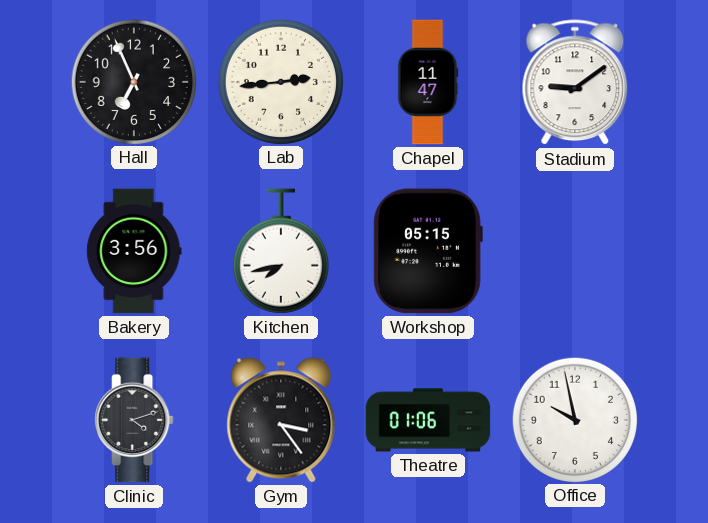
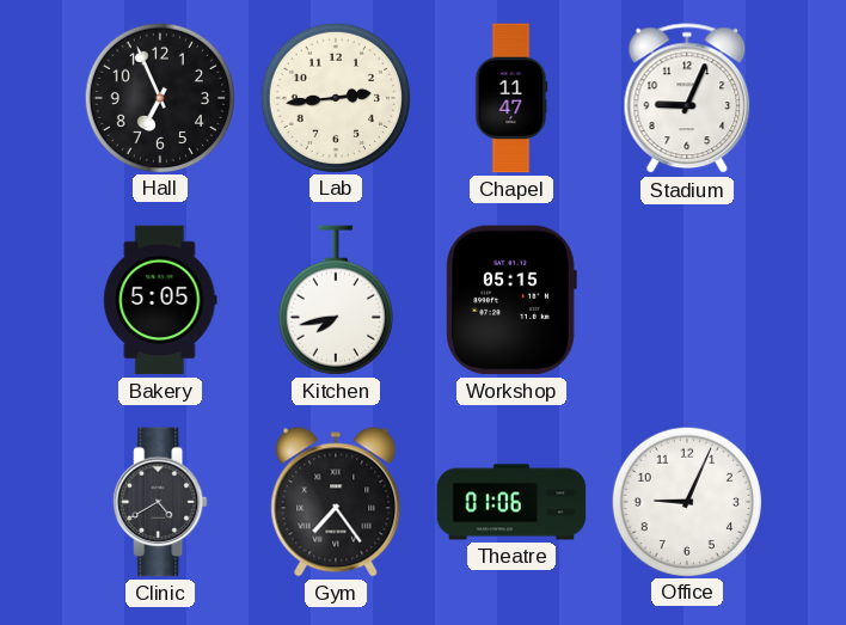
Stadium: 9:09 -> 9:04 (687, 99)
Bakery: 3:56 -> 5:05 (160, 300)
Clinic: 4:12 -> 4:40 (160, 502)
Gym: 3:24 -> 7:24 (336, 502)
Office: 9:58 -> 9:04 (686, 501)
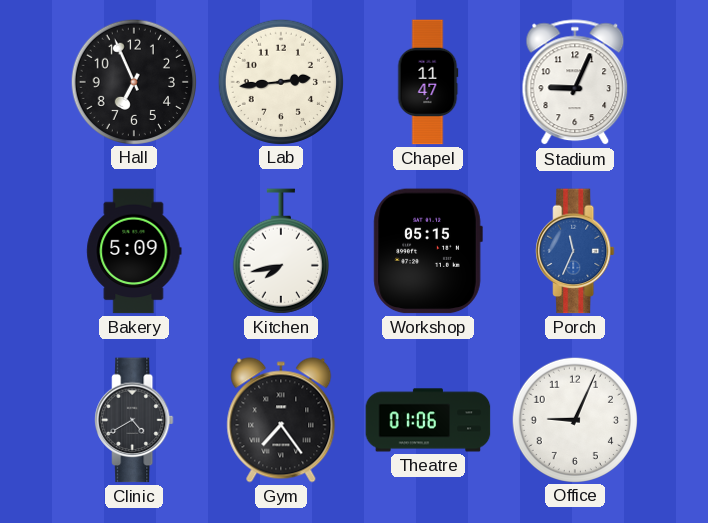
Bakery: 5:05 -> 5:09 (134, 251)
Porch: none -> 11:34 (575, 251)
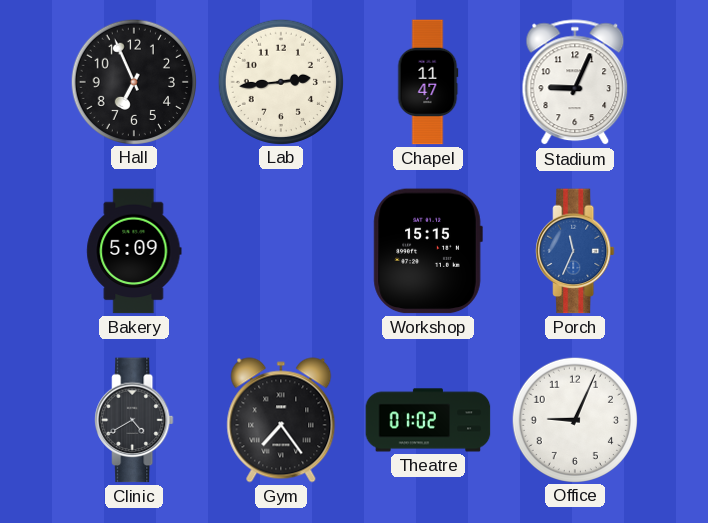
Kitchen: 7:43 -> none (281, 251)
Workshop: 05:15 -> 15:15 (428, 251)
Theatre: 01:06 -> 01:02 (428, 420)
